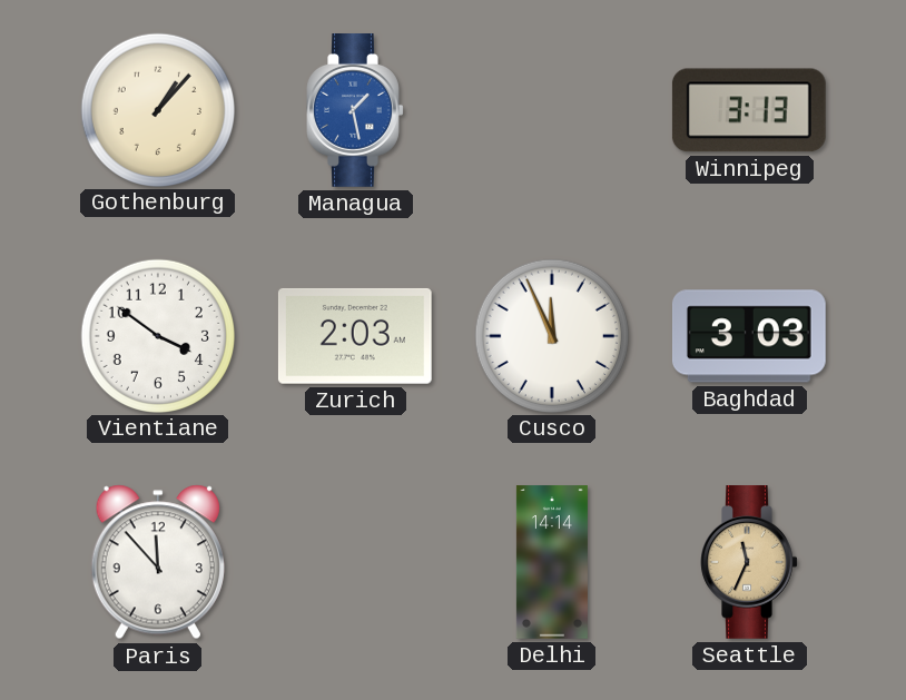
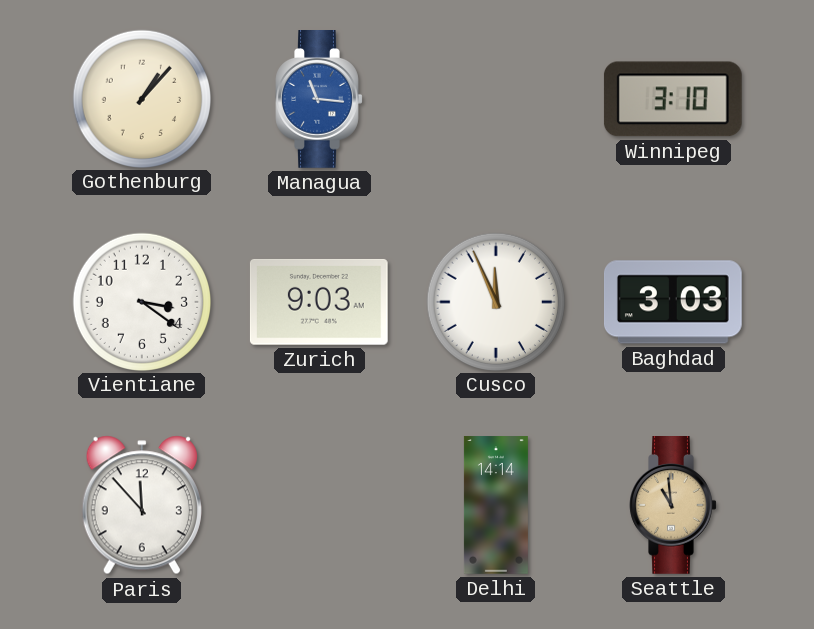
Managua: 1:28 -> 11:16 (319, 100)
Winnipeg: 3:13 -> 3:10 (673, 99)
Vientiane: 3:51 -> 3:21 (141, 301)
Zurich: 2:03 -> 9:03 (319, 302)
Seattle: 11:34 -> 10:59 (673, 506)
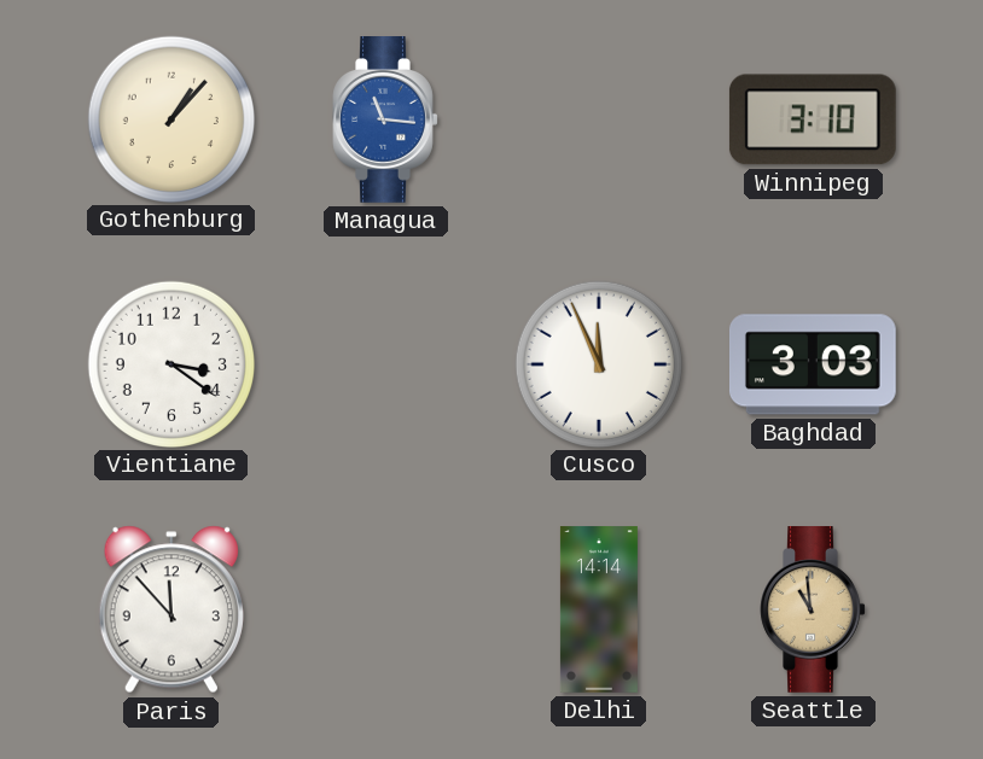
Zurich: 9:03 -> none (319, 302)
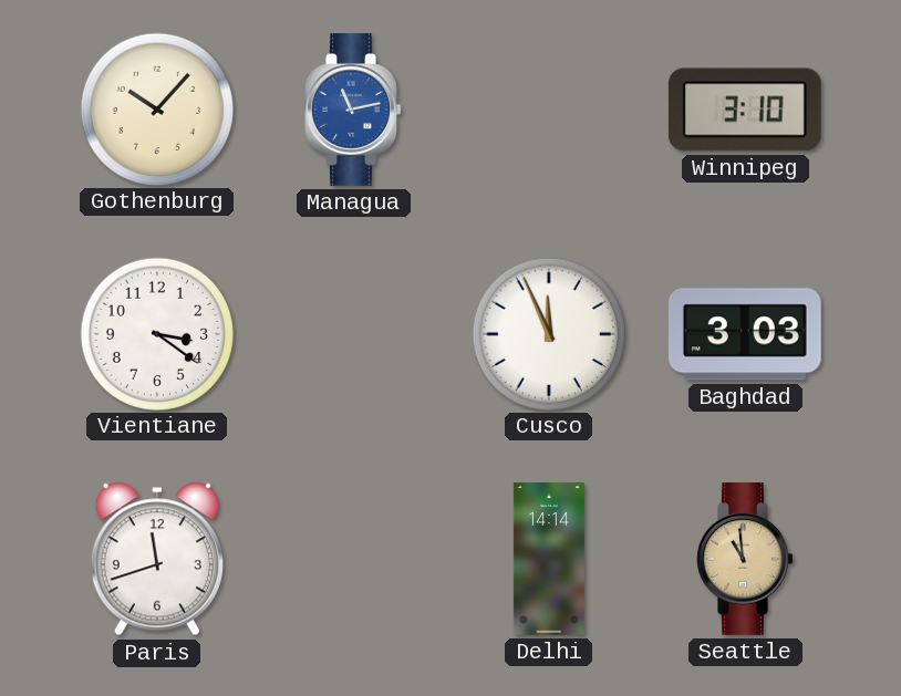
Gothenburg: 1:07 -> 10:07 (156, 108)
Managua: 11:16 -> 11:13 (353, 111)
Paris: 11:53 -> 11:42 (157, 559)
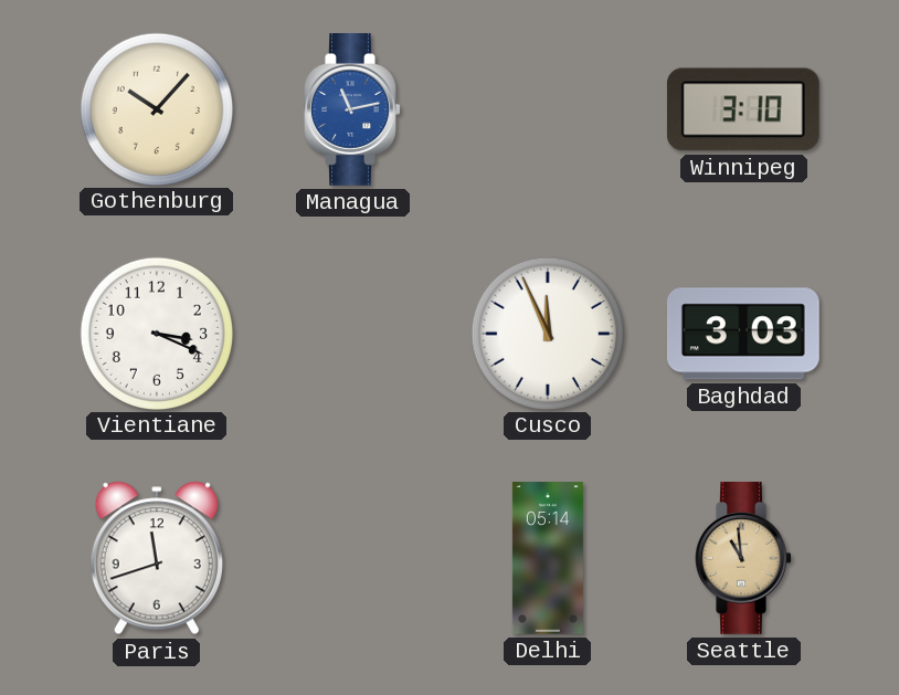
Vientiane: 3:21 -> 3:19 (156, 333)
Delhi: 14:14 -> 05:14 (548, 558)
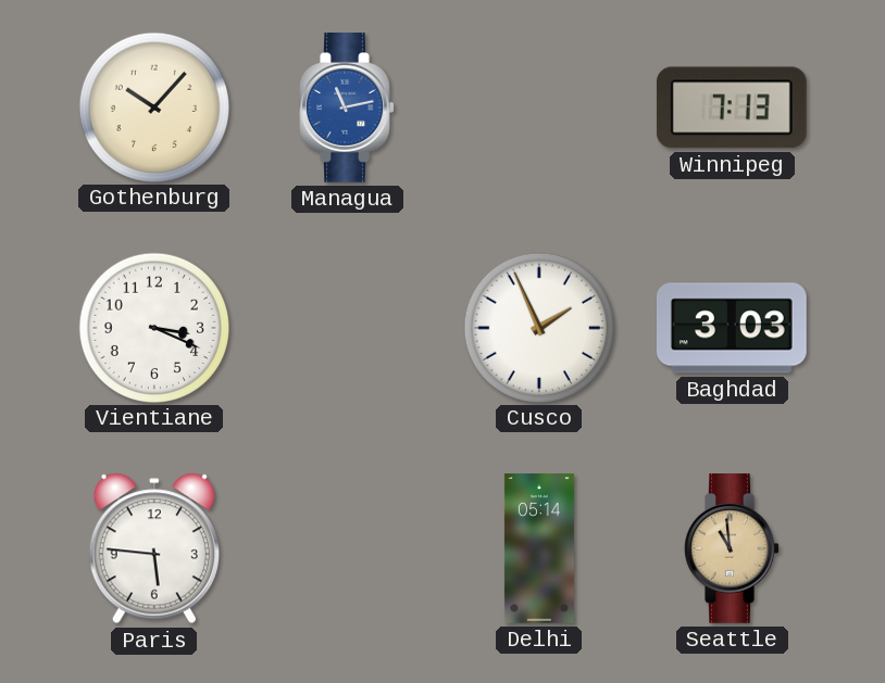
Winnipeg: 3:10 -> 7:13 (732, 107)
Cusco: 11:56 -> 1:56 (538, 327)
Paris: 11:42 -> 5:46 (154, 548)
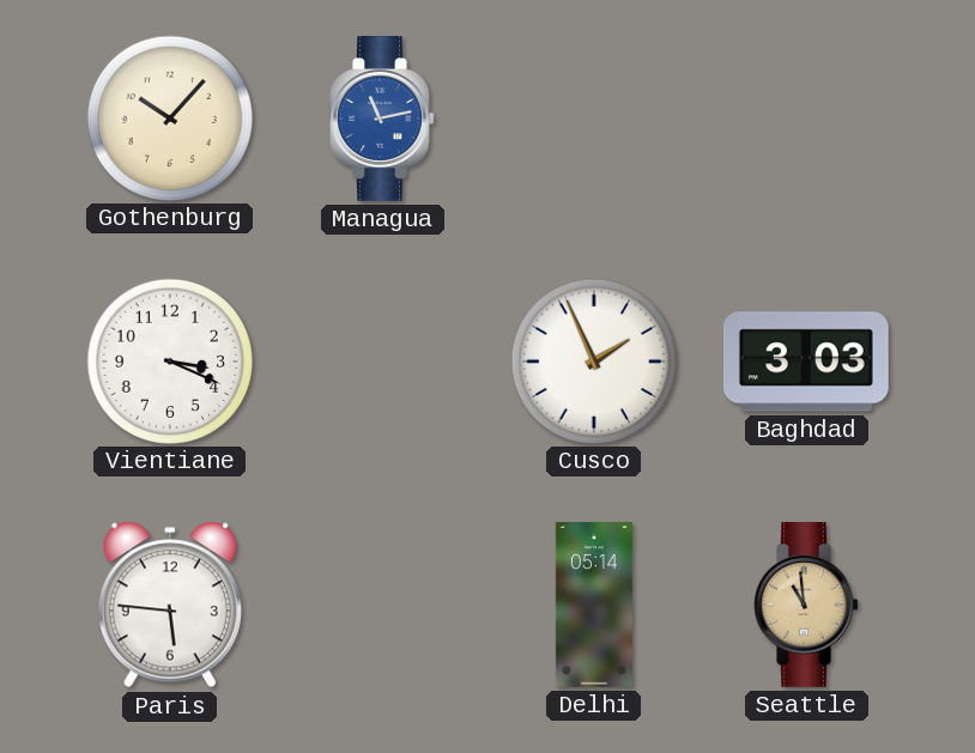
Winnipeg: 7:13 -> none (732, 107)
